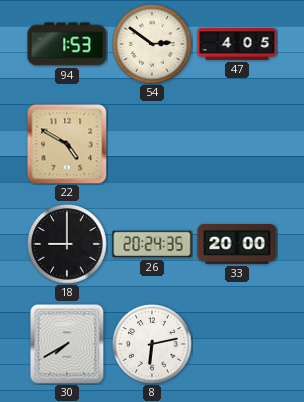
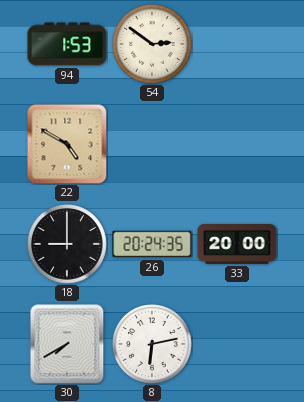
47: 4:05 -> none (237, 45)
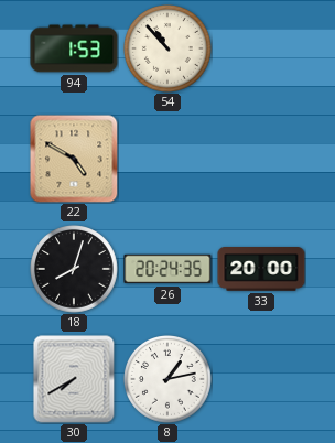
54: 2:51 -> 10:53 (169, 50)
18: 9:00 -> 8:03 (75, 270)
8: 6:13 -> 1:13 (169, 380)
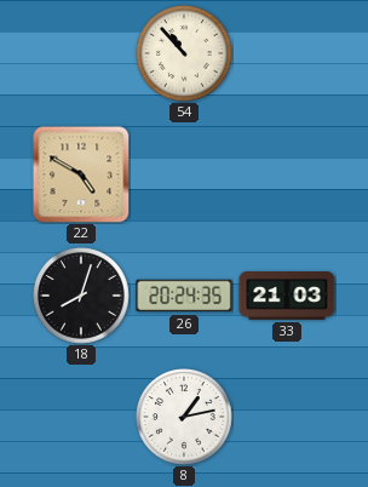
94: 1:53 -> none (74, 48)
33: 20:00 -> 21:03 (287, 297)
30: 7:40 -> none (74, 379)
